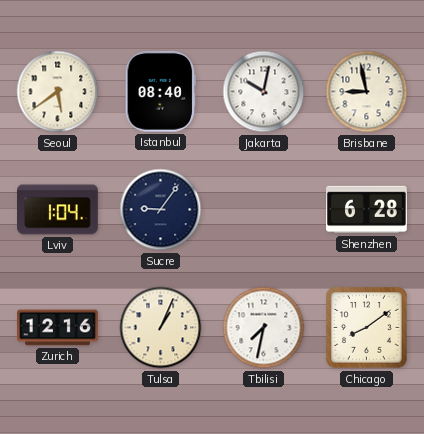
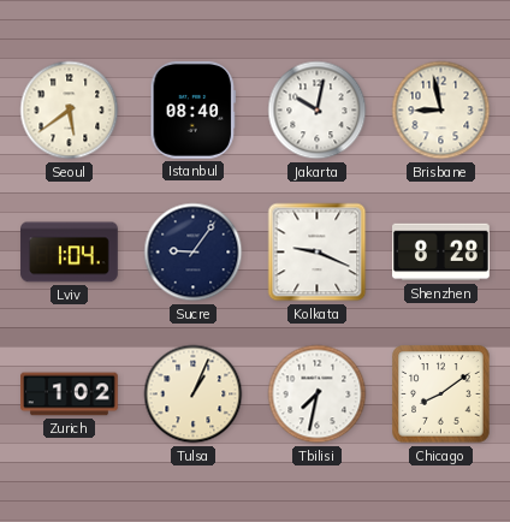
Kolkata: none -> 9:19 (318, 253)
Shenzhen: 6:28 -> 8:28 (441, 253)
Zurich: 12:16 -> 1:02 (70, 395)
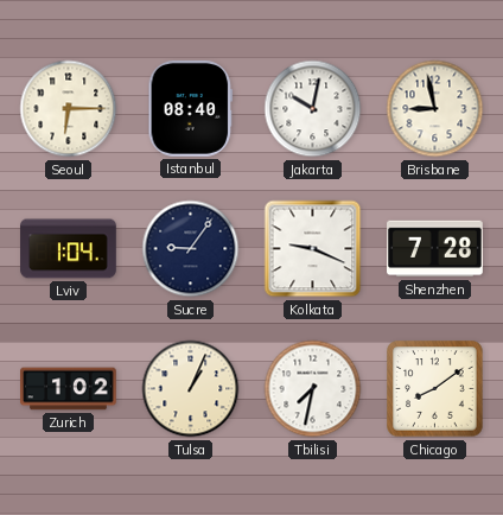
Seoul: 5:39 -> 6:15 (69, 109)
Shenzhen: 8:28 -> 7:28 (435, 249)
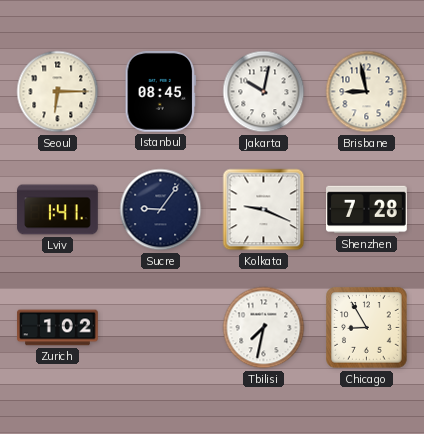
Istanbul: 08:40 -> 08:45 (161, 91)
Lviv: 1:04 -> 1:41 (58, 210)
Tulsa: 1:04 -> none (191, 389)
Chicago: 8:09 -> 8:55 (367, 328)
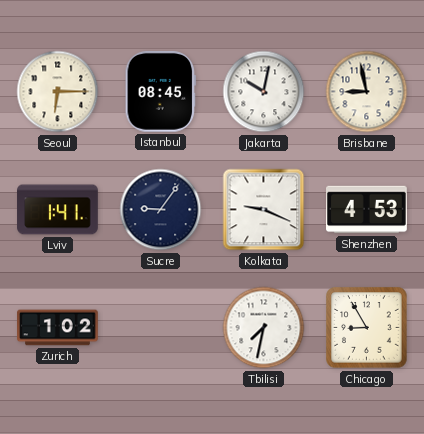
Shenzhen: 7:28 -> 4:53 (367, 210)
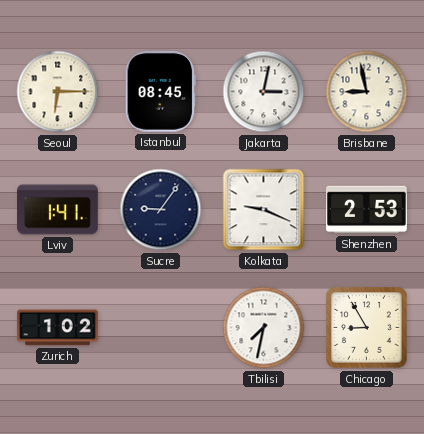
Jakarta: 10:02 -> 3:02 (264, 92)
Shenzhen: 4:53 -> 2:53 (367, 210)
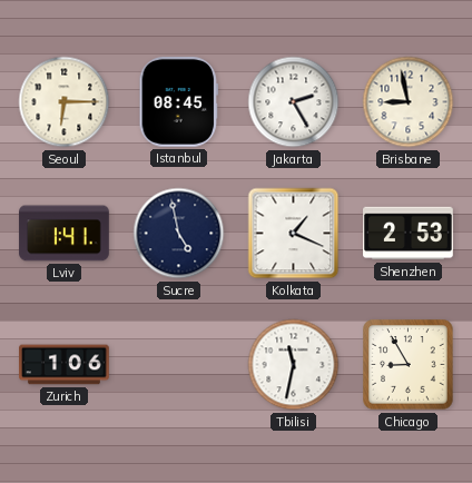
Jakarta: 3:02 -> 2:25 (294, 102)
Sucre: 9:06 -> 4:58 (179, 234)
Kolkata: 9:19 -> 1:19 (294, 234)
Zurich: 1:02 -> 1:06 (65, 365)
Tbilisi: 7:32 -> 11:32 (294, 365)
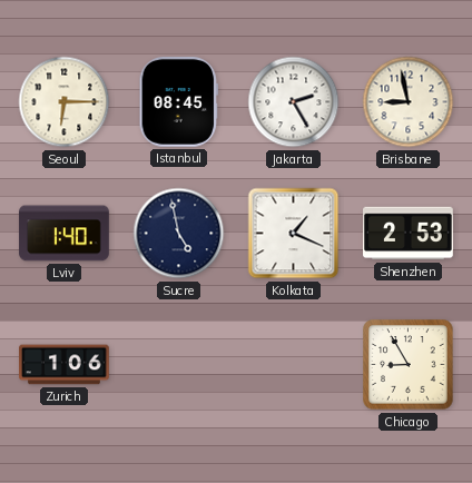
Lviv: 1:41 -> 1:40 (65, 234)
Tbilisi: 11:32 -> none (294, 365)
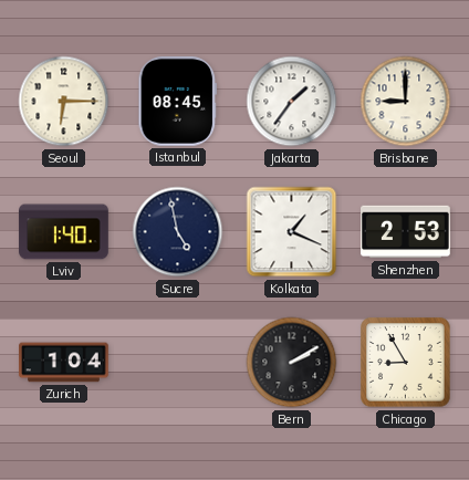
Jakarta: 2:25 -> 1:36 (292, 102)
Brisbane: 8:58 -> 9:00 (406, 102)
Zurich: 1:06 -> 1:04 (64, 363)
Bern: none -> 2:10 (292, 363)
